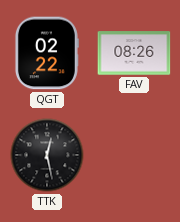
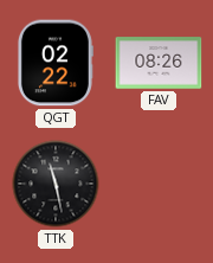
TTK: 12:28 -> 11:28 (56, 184)
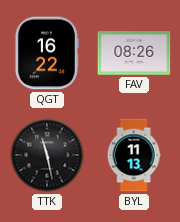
QGT: 02:22 -> 16:22 (46, 53)
BYL: none -> 11:13 (134, 155)
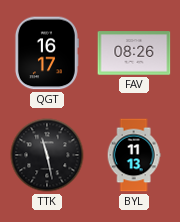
QGT: 16:22 -> 16:17 (46, 53)
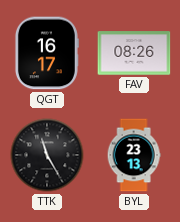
TTK: 11:28 -> 11:25 (47, 155)
BYL: 11:13 -> 23:13 (134, 155)
